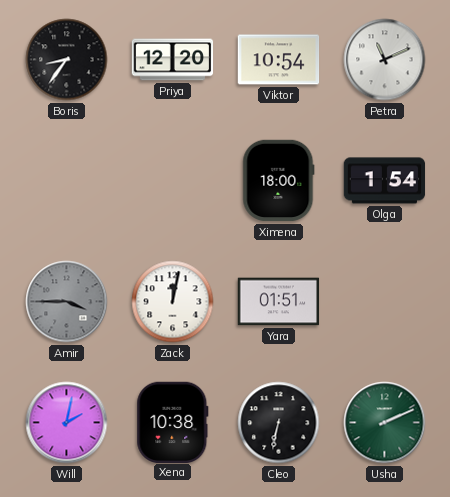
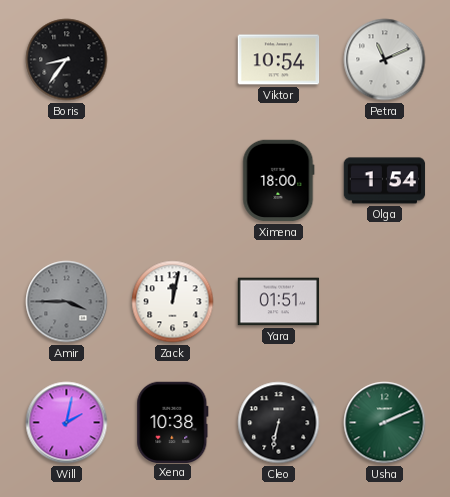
Priya: 12:20 -> none (173, 60)
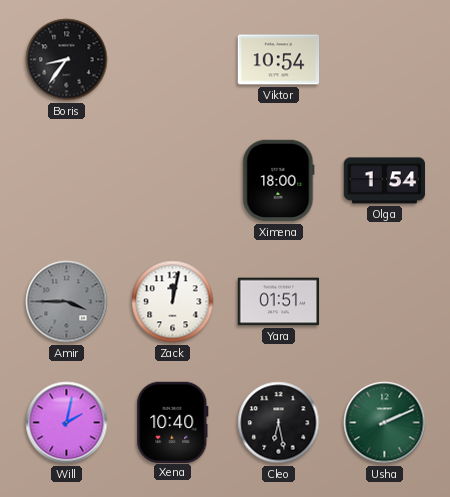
Petra: 11:11 -> none (385, 60)
Xena: 10:38 -> 10:40 (173, 422)
Cleo: 6:32 -> 6:28 (279, 423)
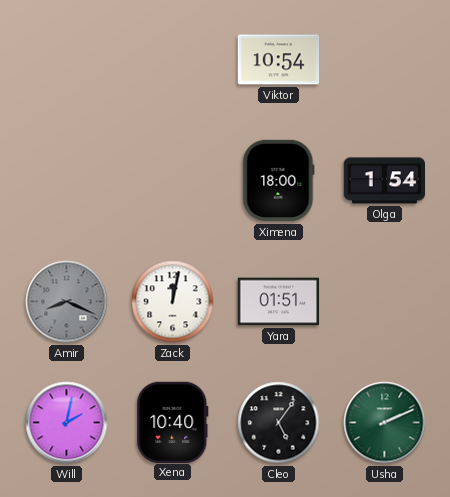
Boris: 8:36 -> none (67, 60)
Amir: 3:45 -> 8:19 (67, 302)
Cleo: 6:28 -> 5:06 (279, 423)
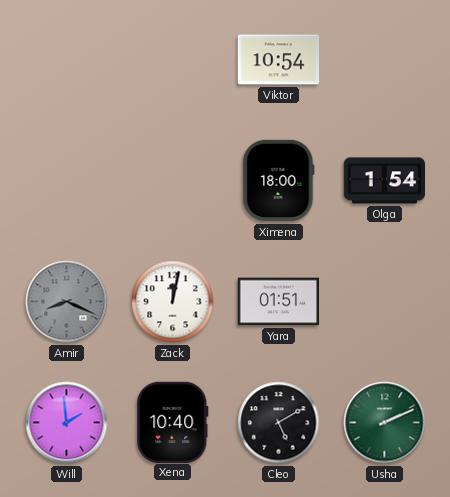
Will: 2:02 -> 1:59 (67, 423)
Cleo: 5:06 -> 5:10 (279, 423)
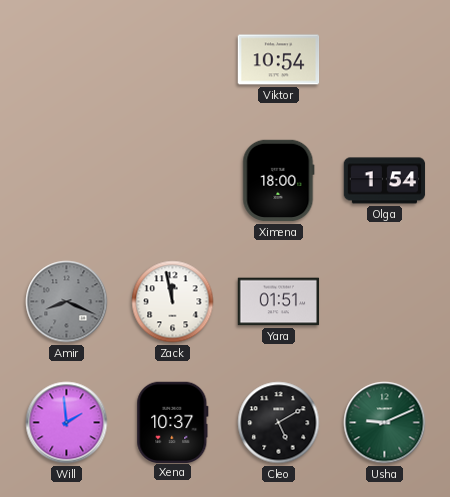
Zack: 12:02 -> 11:58 (173, 302)
Xena: 10:40 -> 10:37 (173, 422)
Usha: 2:11 -> 9:11 (385, 423)
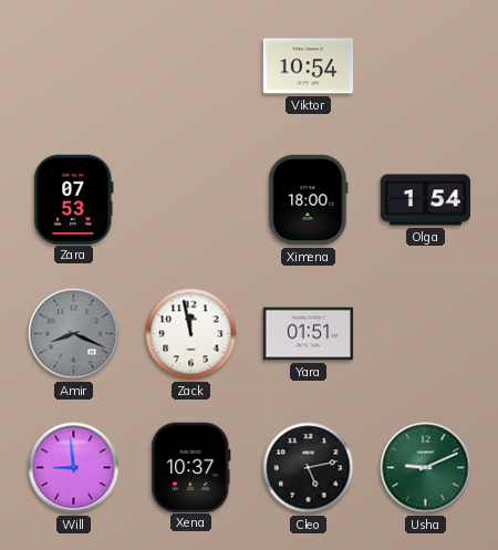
Zara: none -> 07:53 (74, 199)
Will: 1:59 -> 8:59 (74, 468)
Cleo: 5:10 -> 5:13 (309, 468)
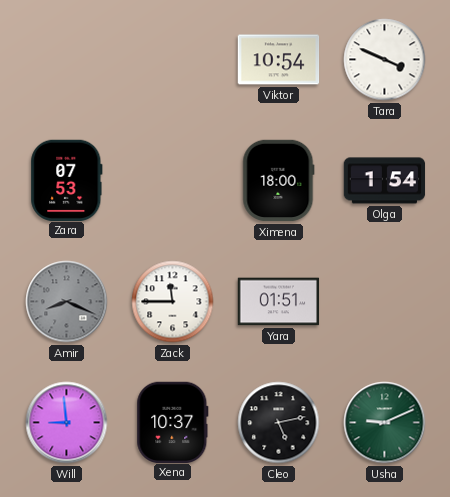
Tara: none -> 3:49 (385, 60)
Zack: 11:58 -> 11:45 (173, 302)
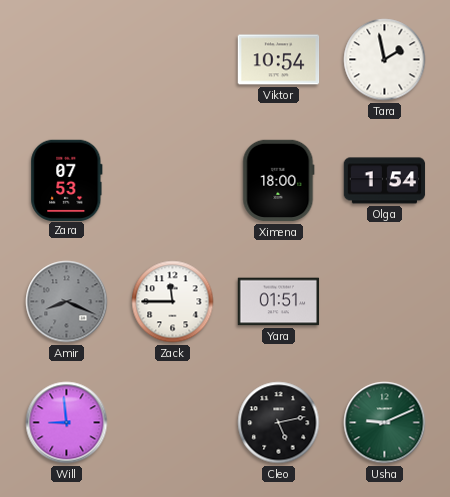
Tara: 3:49 -> 1:58 (385, 60)
Xena: 10:37 -> none (173, 422)
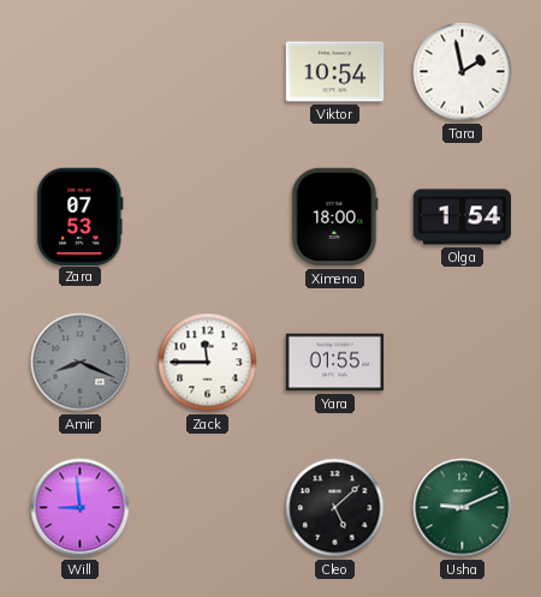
Yara: 01:51 -> 01:55 (335, 363)
Cleo: 5:13 -> 5:08 (335, 508)
